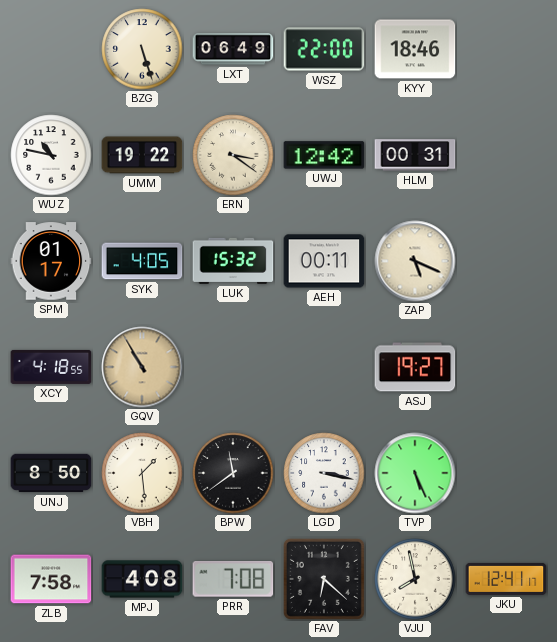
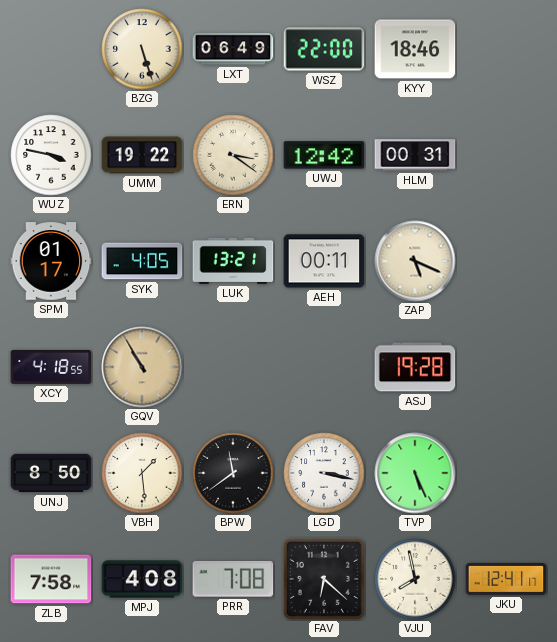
WUZ: 10:47 -> 3:47 (51, 155)
LUK: 15:32 -> 13:21 (233, 261)
ASJ: 19:27 -> 19:28 (415, 367)
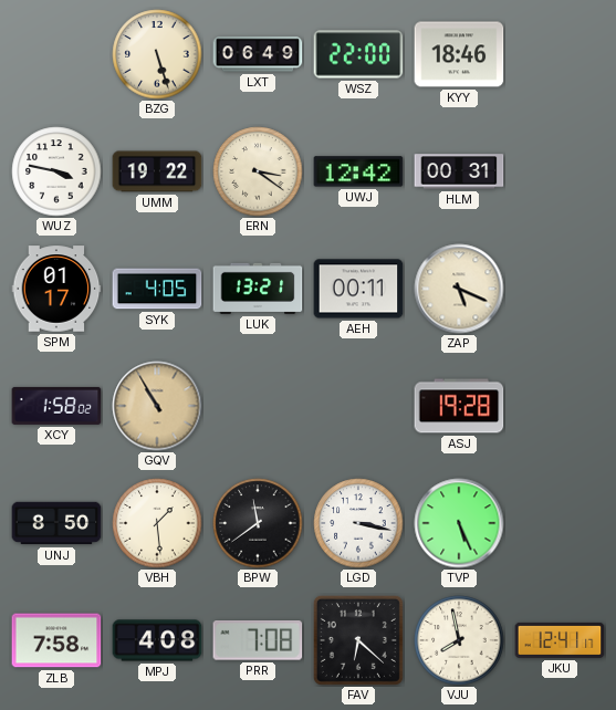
XCY: 4:18 -> 1:58 (56, 406)
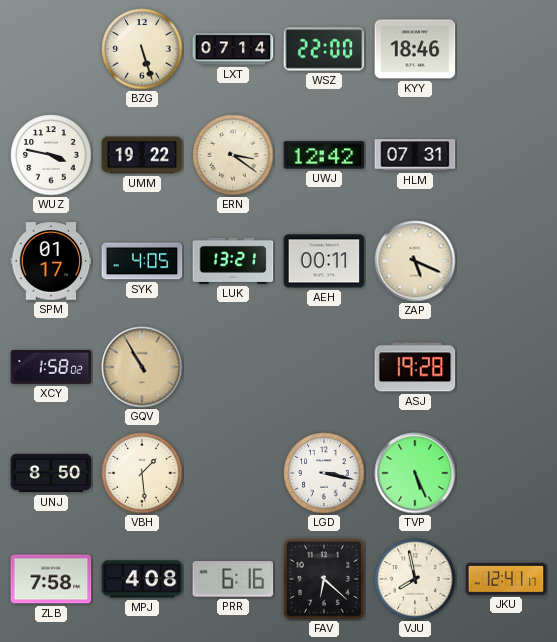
LXT: 06:49 -> 07:14 (233, 49)
HLM: 00:31 -> 07:31 (415, 155)
BPW: 11:39 -> none (258, 523)
PRR: 7:08 -> 6:16 (233, 580)
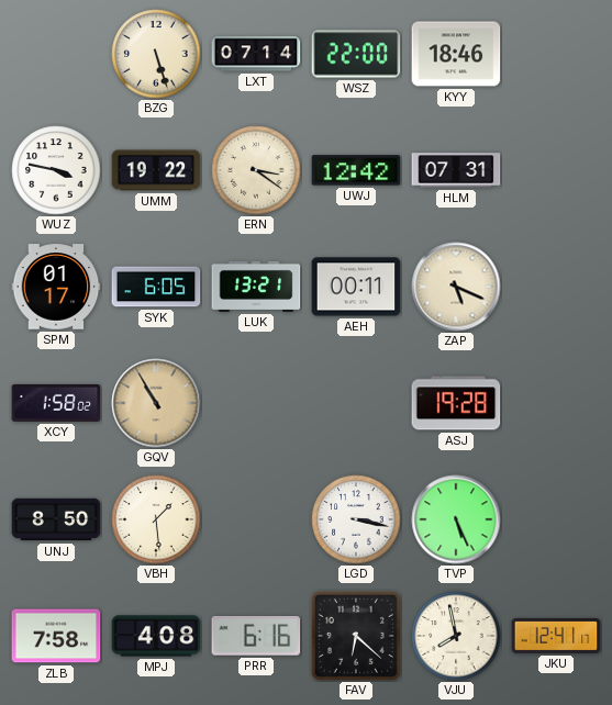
SYK: 4:05 -> 6:05 (156, 287)
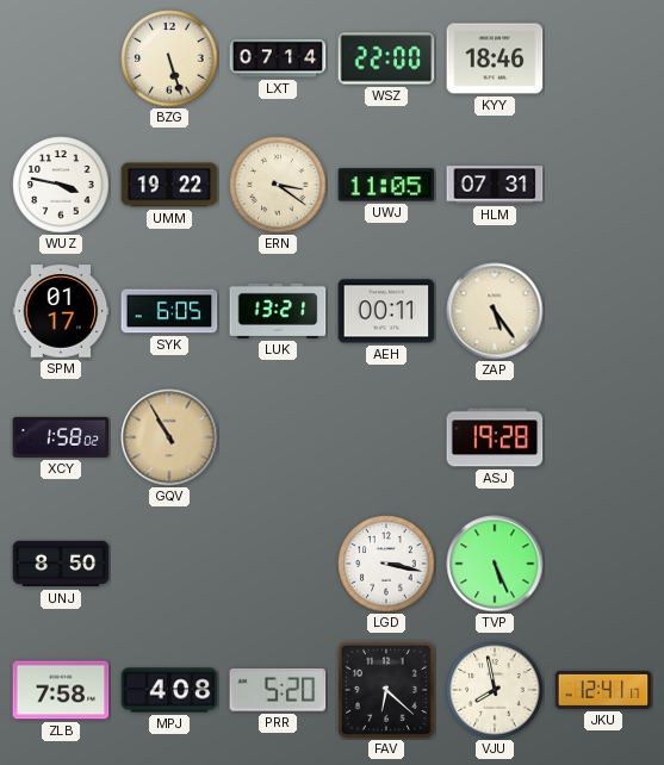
UWJ: 12:42 -> 11:05 (386, 185)
ZAP: 5:19 -> 5:24 (495, 311)
VBH: 1:29 -> none (156, 519)
PRR: 6:16 -> 5:20 (278, 691)
